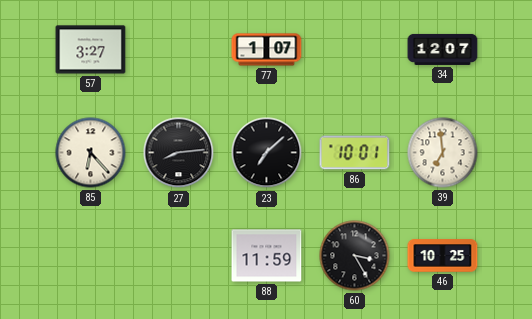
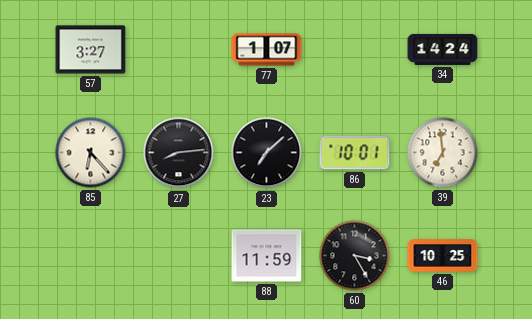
34: 12:07 -> 14:24 (443, 49)
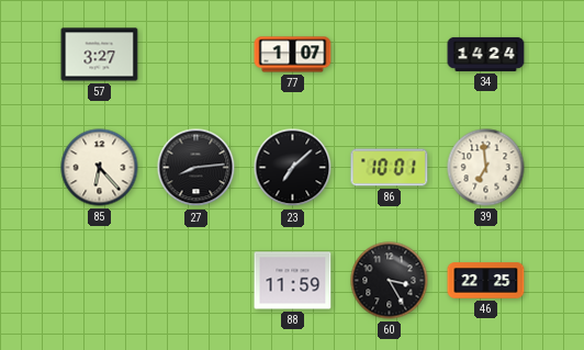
46: 10:25 -> 22:25 (486, 281)
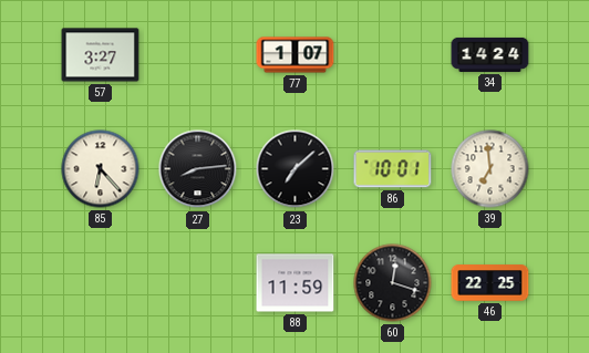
60: 3:25 -> 12:18 (393, 283)
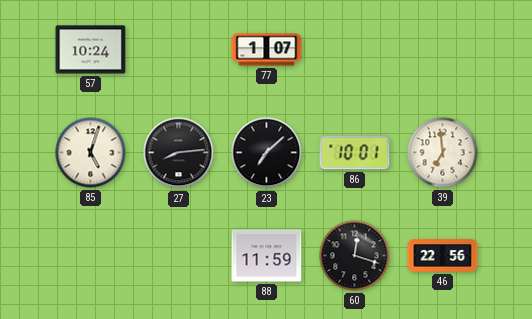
57: 3:27 -> 10:24 (91, 50)
34: 14:24 -> none (490, 54)
85: 6:23 -> 5:03 (91, 153)
46: 22:25 -> 22:56 (443, 256)
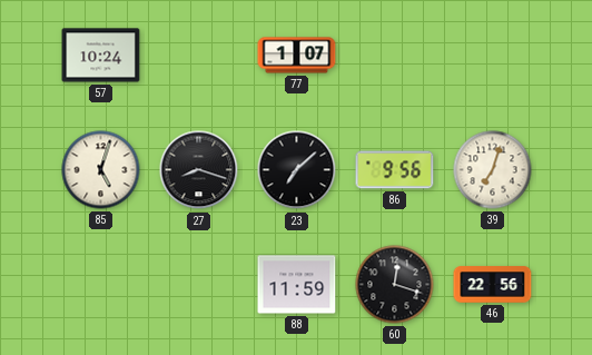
27: 8:14 -> 8:18 (199, 170)
86: 10:01 -> 9:56 (395, 170)
39: 6:59 -> 7:03 (493, 170)
